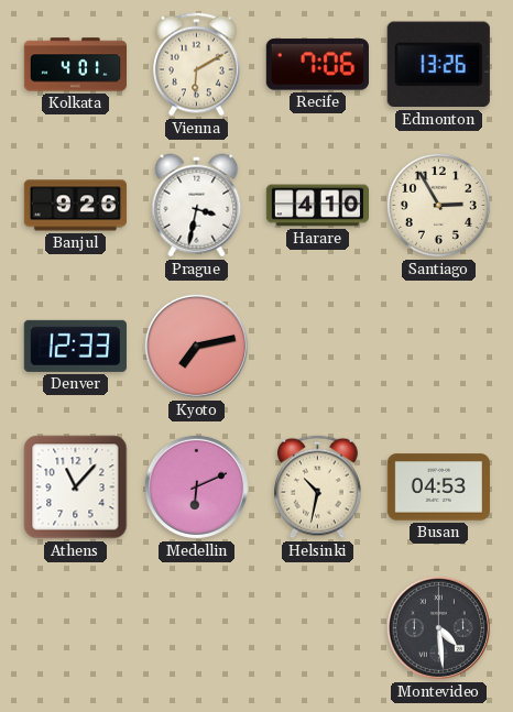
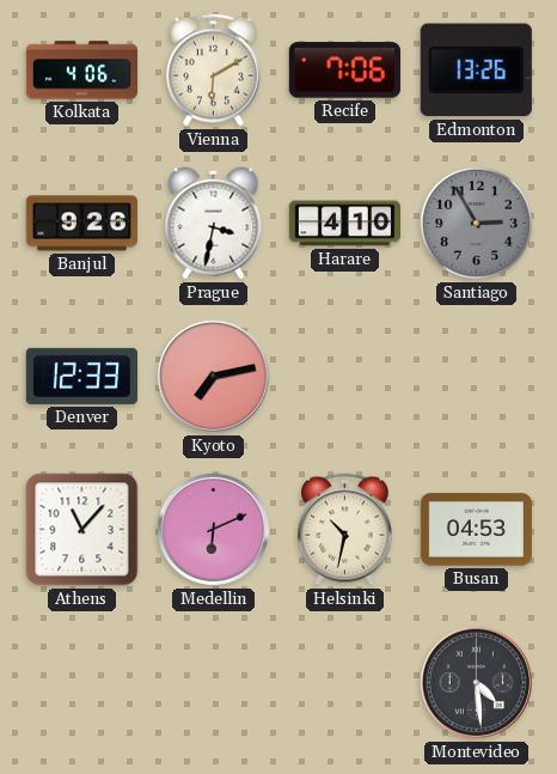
Kolkata: 4:01 -> 4:06 (81, 71)
Santiago dial: cream -> grey (476, 223)
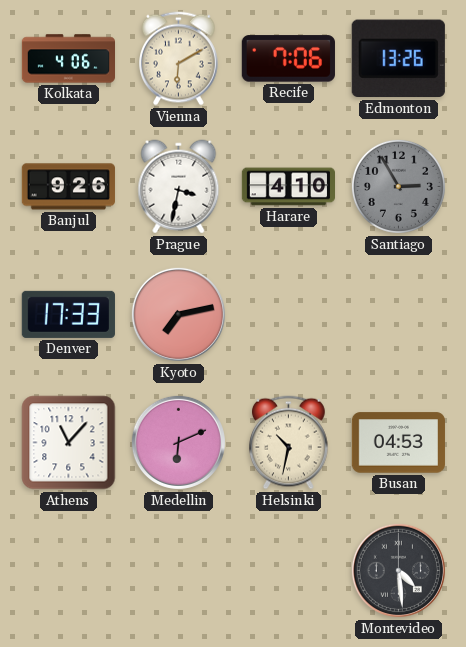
Denver: 12:33 -> 17:33 (68, 314)
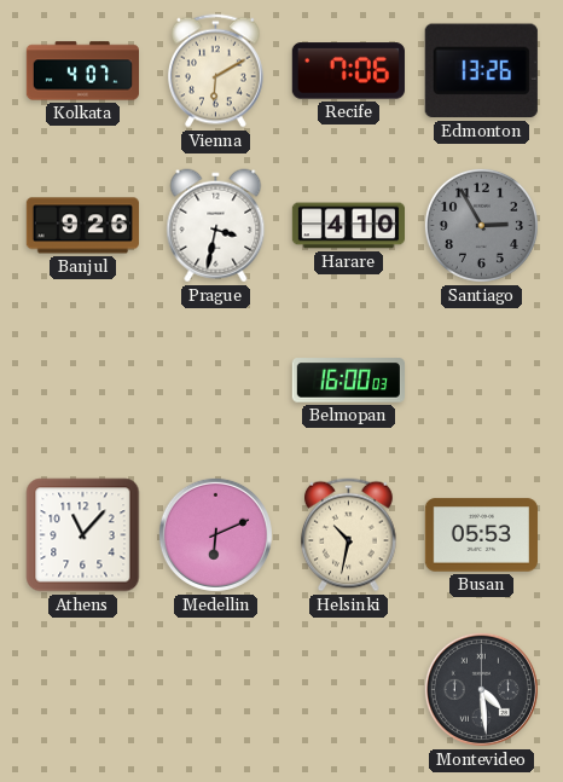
Kolkata: 4:06 -> 4:07 (82, 71)
Denver: 17:33 -> none (68, 314)
Kyoto: 7:13 -> none (178, 314)
Belmopan: none -> 16:00 (348, 381)
Busan: 04:53 -> 05:53 (481, 535)
